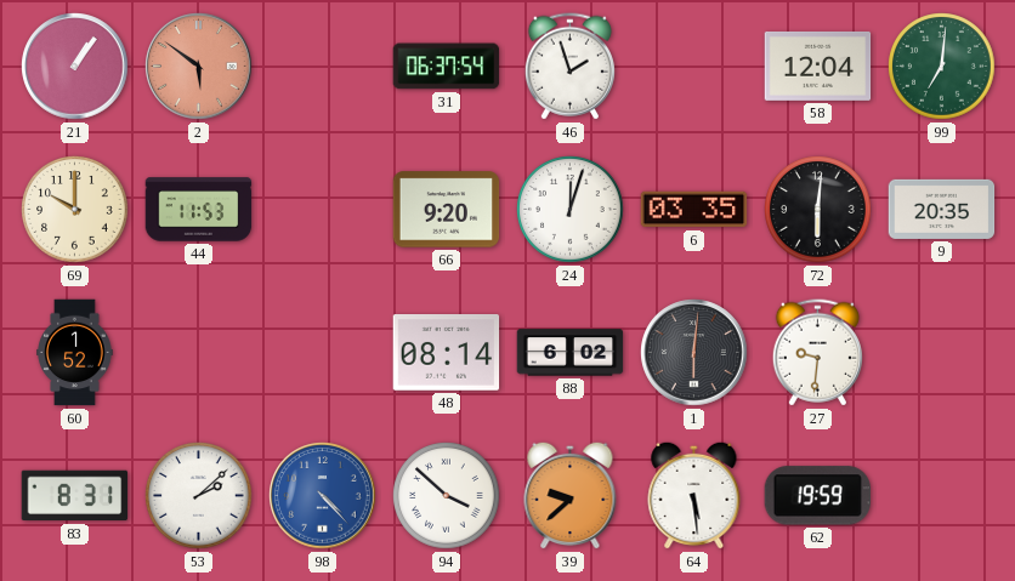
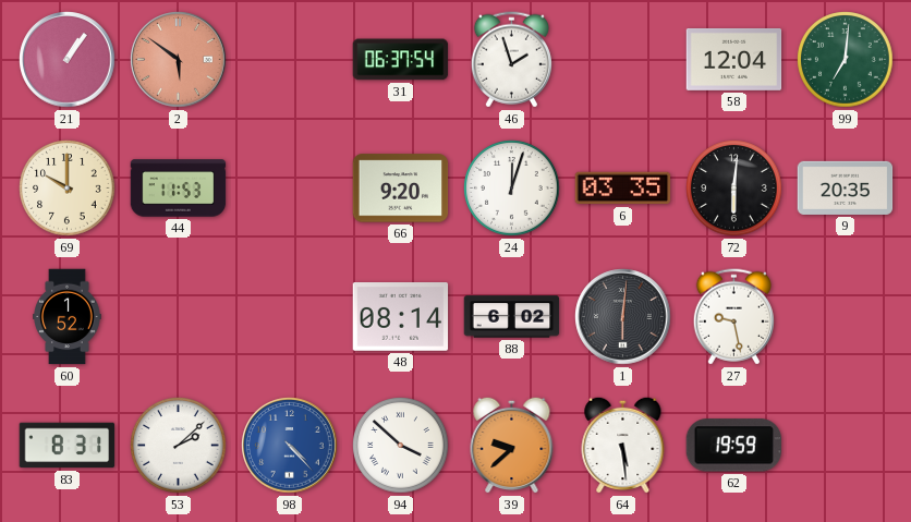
27: 9:31 -> 9:28 (733, 317)
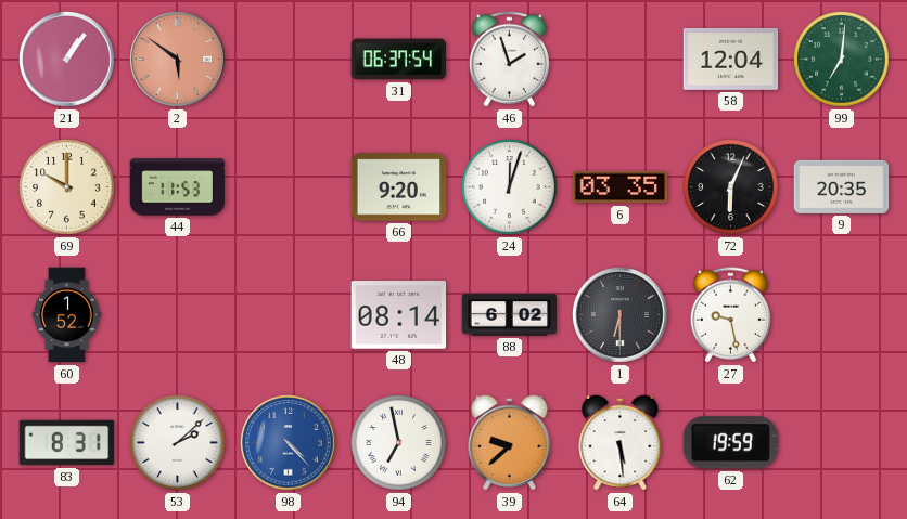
72: 6:01 -> 6:04 (731, 187)
1: 6:01 -> 6:30 (621, 315)
94: 3:52 -> 6:58 (399, 443)
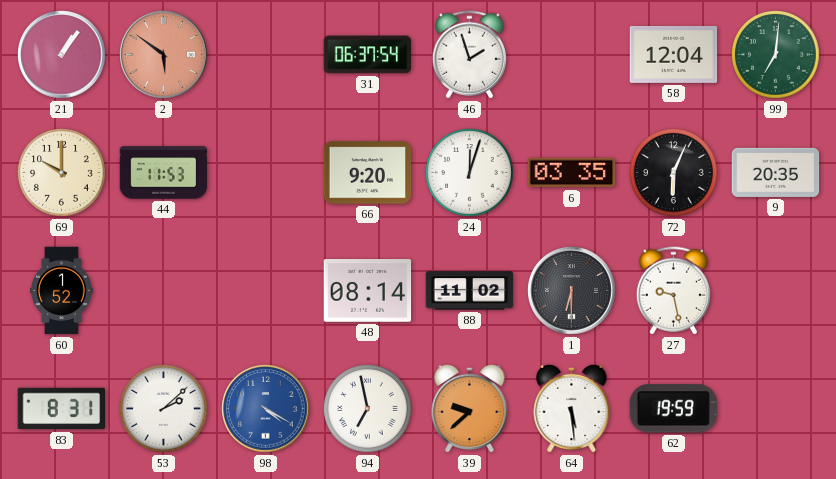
88: 6:02 -> 11:02 (470, 291)
98: 4:23 -> 4:20 (266, 409)
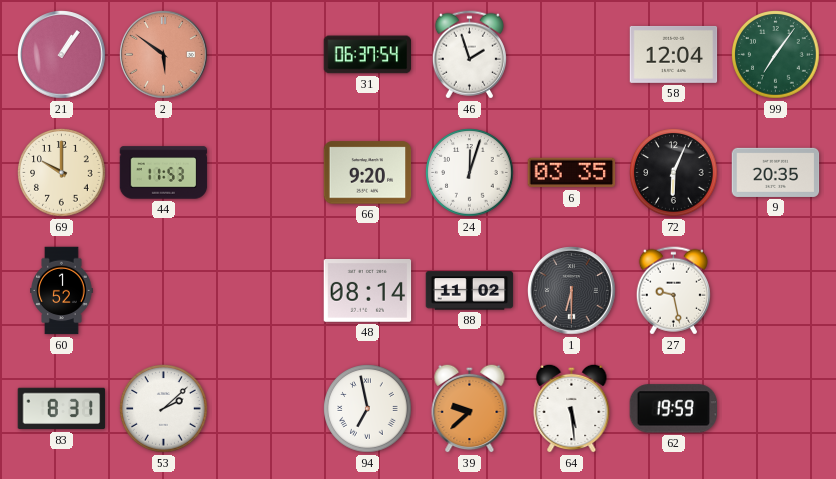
99: 7:01 -> 7:06 (776, 55)
98: 4:20 -> none (266, 409)
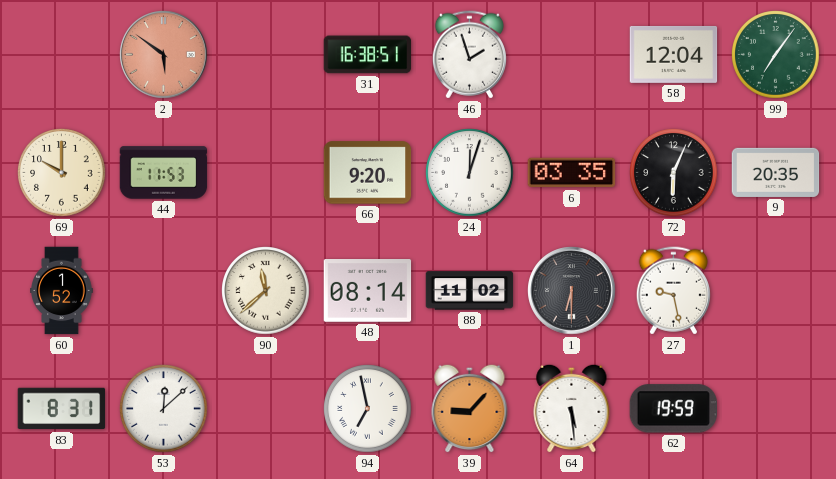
21: 1:06 -> none (62, 55)
31: 06:37 -> 16:38 (368, 55)
90: none -> 11:38 (266, 291)
53: 2:08 -> 12:08 (164, 409)
39: 9:38 -> 9:07 (470, 408)
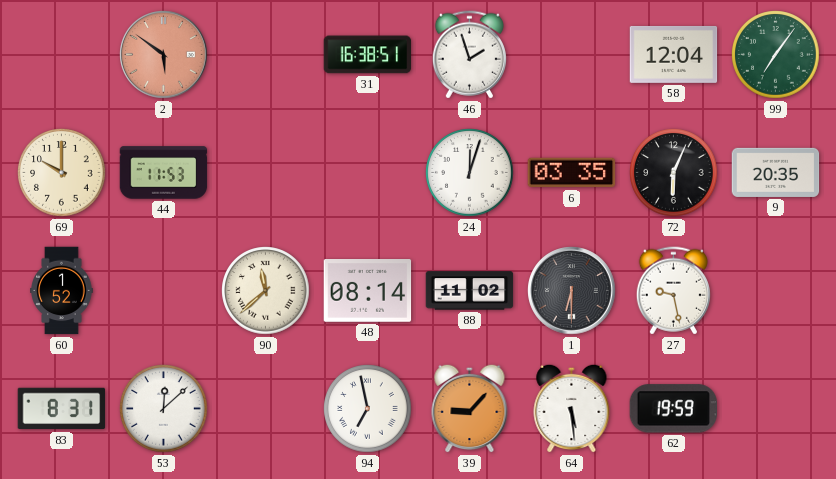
66: 9:20 -> none (368, 173)
